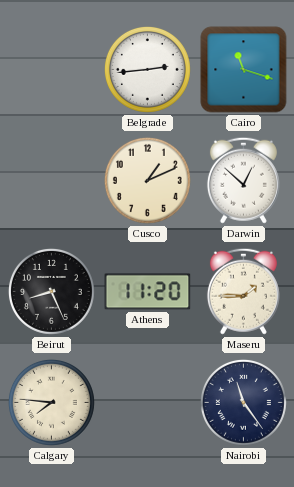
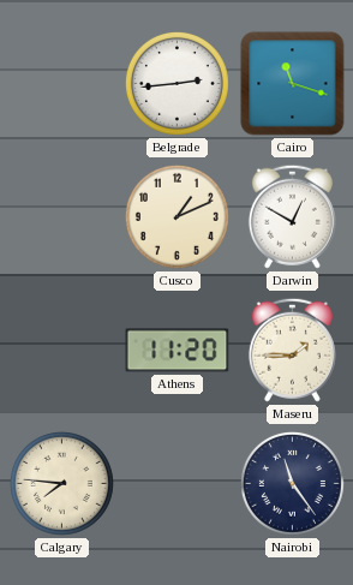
Darwin: 12:52 -> 12:50 (292, 216)
Beirut: 8:26 -> none (51, 291)
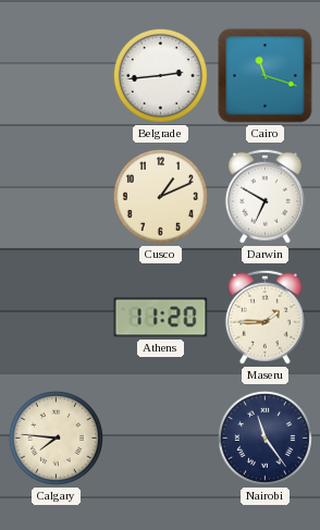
Darwin: 12:50 -> 6:50 (264, 196)
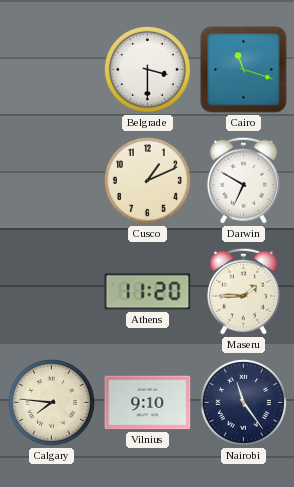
Belgrade: 2:44 -> 3:30 (147, 69)
Vilnius: none -> 9:10 (148, 403)
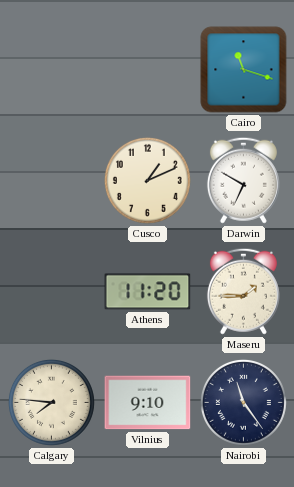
Belgrade: 3:30 -> none (147, 69)
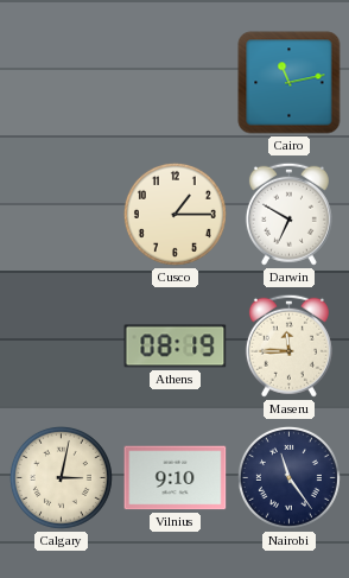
Cairo: 11:18 -> 11:13 (290, 83)
Cusco: 1:11 -> 1:15 (174, 214)
Athens: 11:20 -> 08:19 (176, 347)
Maseru: 1:45 -> 11:45 (288, 345)
Calgary: 7:46 -> 3:02 (61, 477)
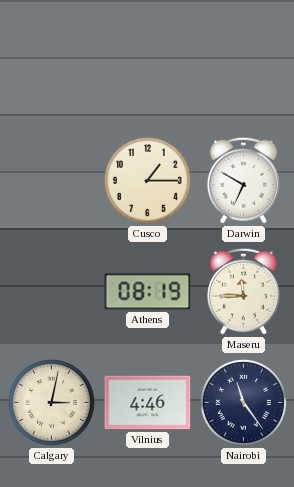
Cairo: 11:13 -> none (290, 83)
Vilnius: 9:10 -> 4:46 (148, 403)
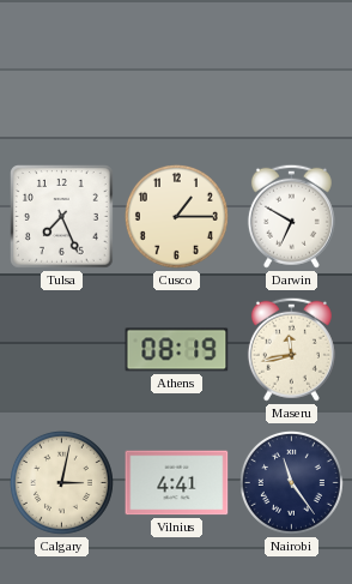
Tulsa: none -> 7:26 (62, 217)
Maseru: 11:45 -> 11:43 (291, 349)
Vilnius: 4:46 -> 4:41 (177, 483)
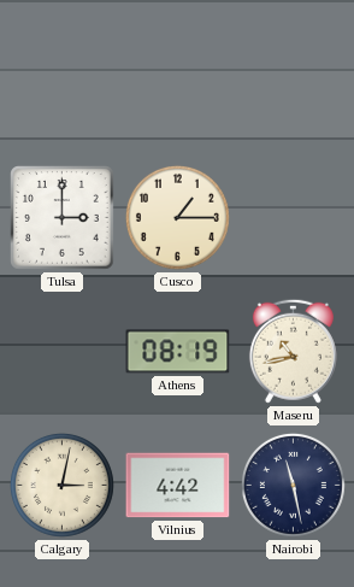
Tulsa: 7:26 -> 3:00 (63, 218)
Darwin: 6:50 -> none (291, 216)
Maseru: 11:43 -> 10:43 (293, 351)
Vilnius: 4:41 -> 4:42 (178, 486)
Nairobi: 11:24 -> 11:28 (293, 485)
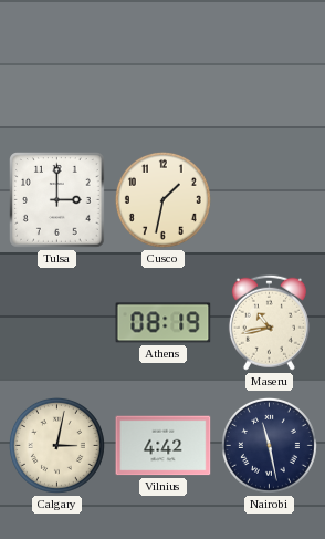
Cusco: 1:15 -> 1:32 (162, 199)
